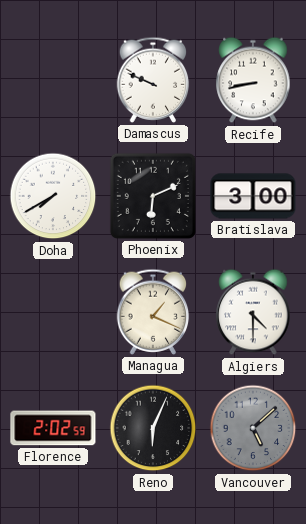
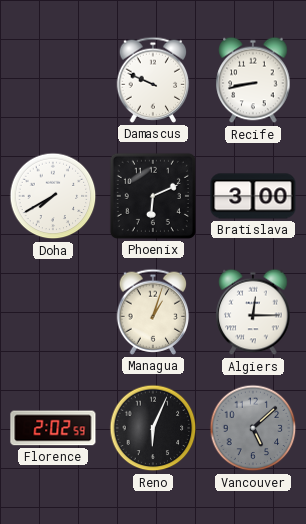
Managua: 1:19 -> 1:03 (153, 312)
Algiers: 4:30 -> 12:15 (253, 312)
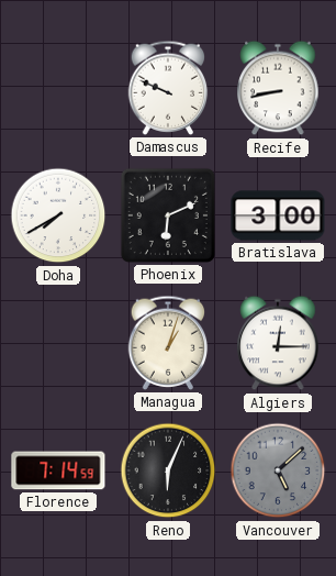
Florence: 2:02 -> 7:14 (58, 470)
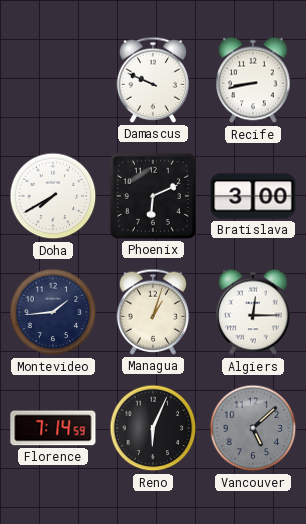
Montevideo: none -> 1:44 (53, 312)
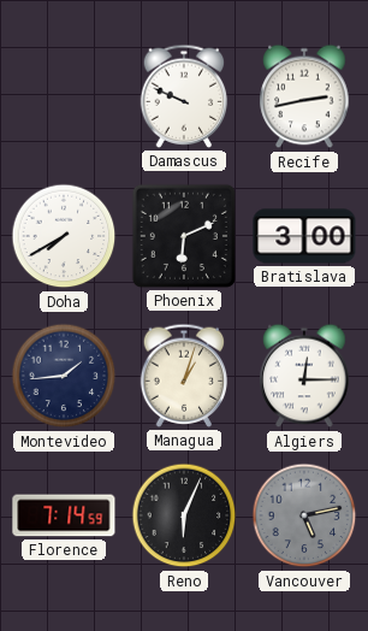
Recife: 8:43 -> 2:43 (304, 96)
Vancouver: 5:08 -> 5:13 (304, 515)
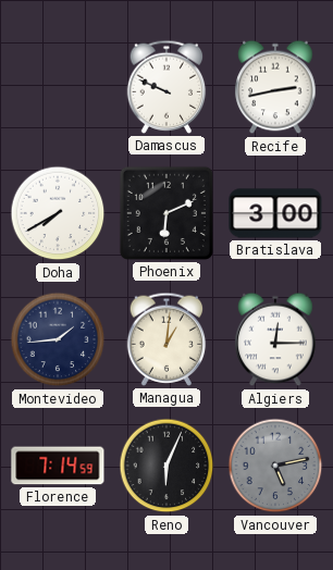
Managua: 1:03 -> 1:01 (166, 339)
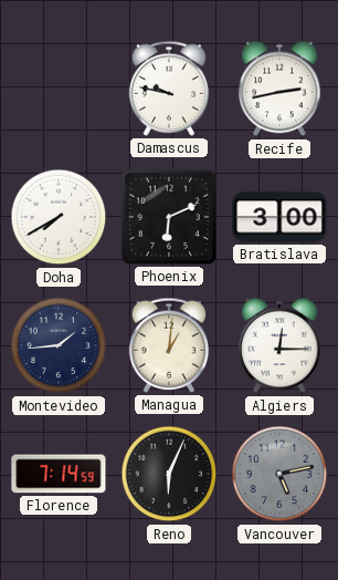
Damascus: 9:49 -> 9:47 (169, 89)
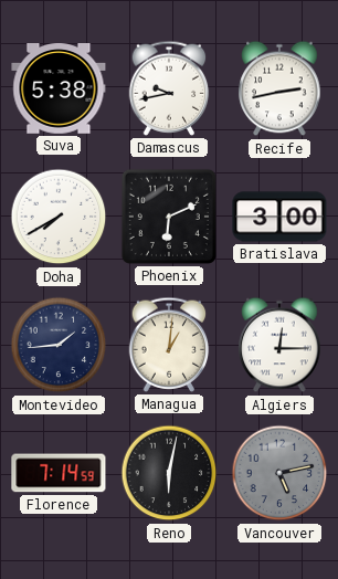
Suva: none -> 5:38 (59, 90)
Damascus: 9:47 -> 9:43 (169, 88)
Reno: 6:04 -> 6:02 (169, 473)
